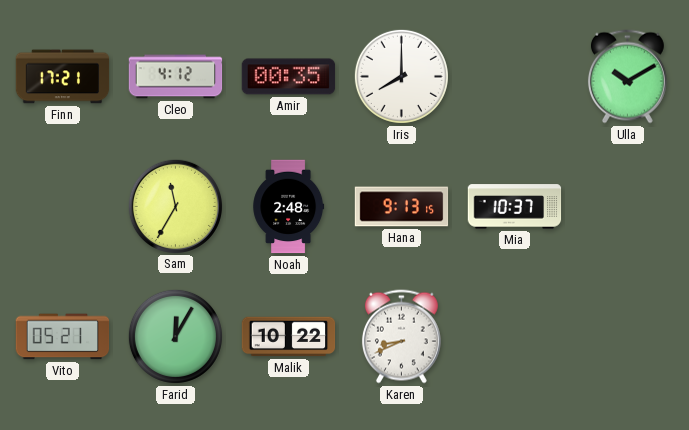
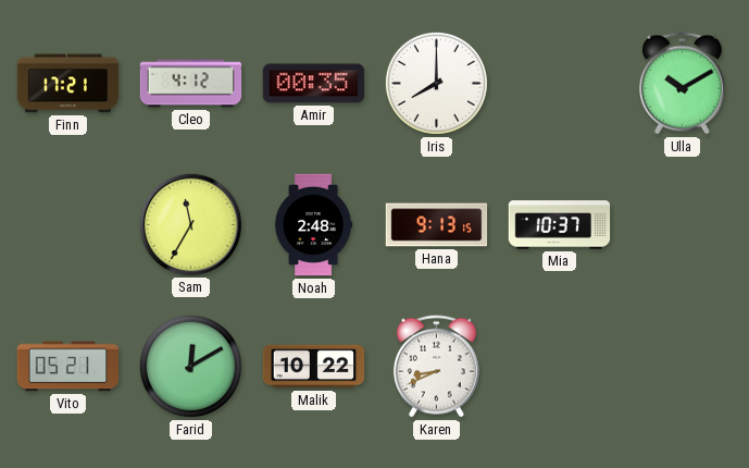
Farid: 12:05 -> 12:10 (190, 366)
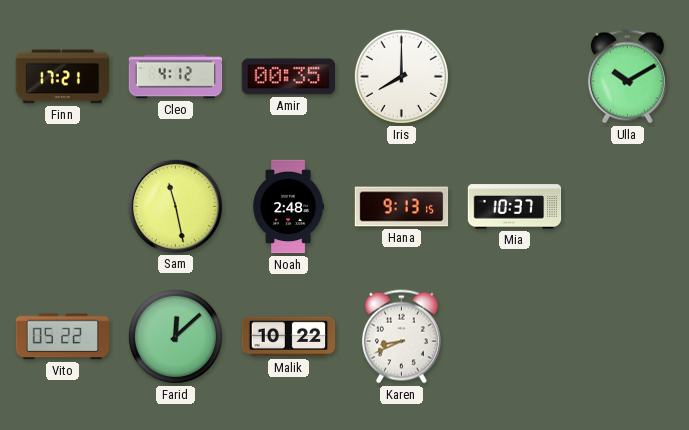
Sam: 11:35 -> 11:28 (175, 206)
Vito: 05:21 -> 05:22 (63, 337)
Farid: 12:10 -> 12:08 (175, 336)
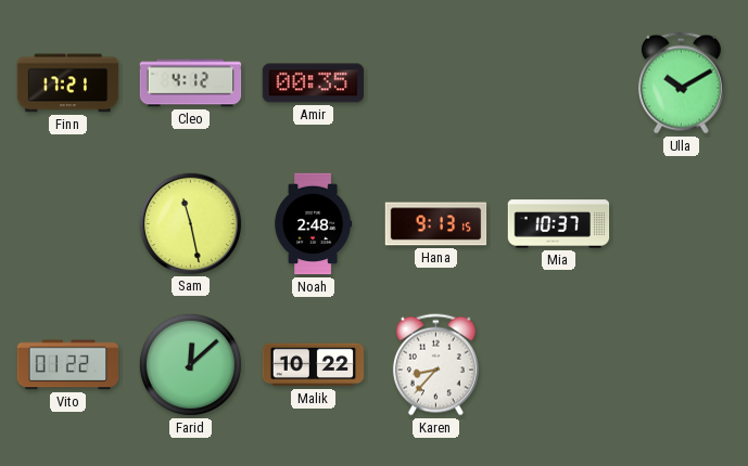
Iris: 8:00 -> none (401, 76)
Vito: 05:22 -> 01:22 (68, 365)
Karen: 8:41 -> 8:37 (435, 365)
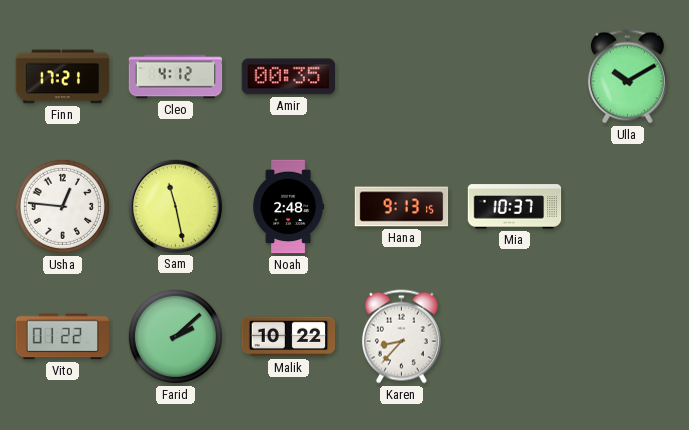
Usha: none -> 12:46 (62, 206)
Farid: 12:08 -> 2:08 (175, 336)
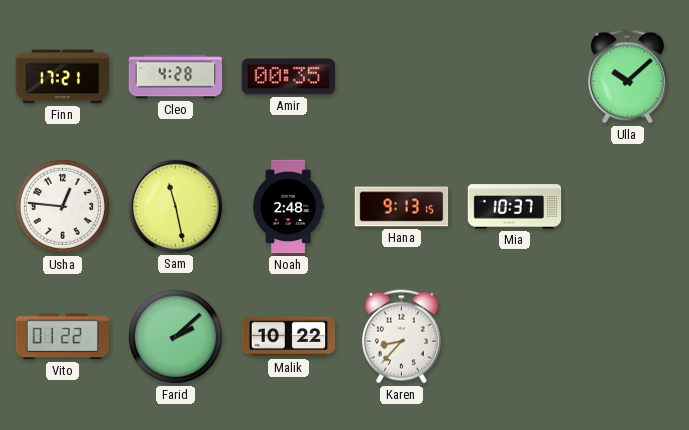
Cleo: 4:12 -> 4:28 (176, 77)
Ulla: 10:10 -> 10:08 (627, 77)
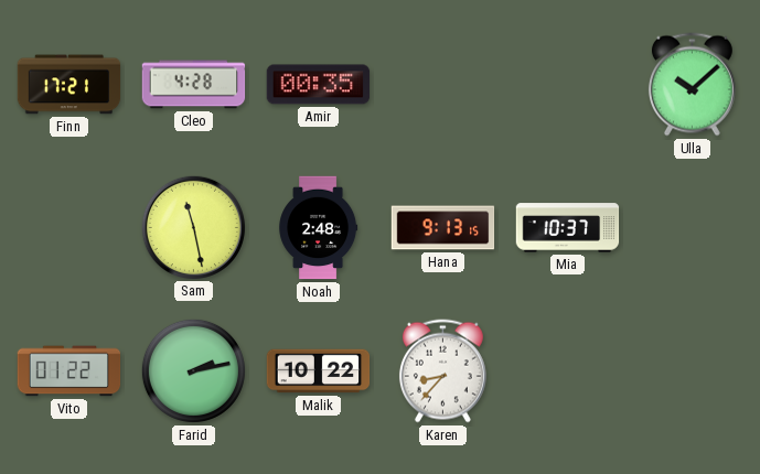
Usha: 12:46 -> none (62, 206)
Farid: 2:08 -> 2:13 (193, 370)
